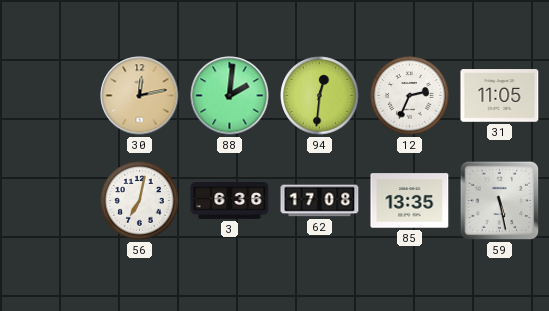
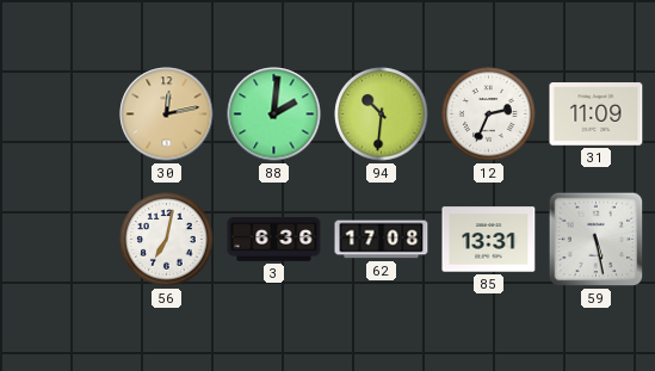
94: 12:31 -> 10:31 (382, 115)
31: 11:05 -> 11:09 (597, 115)
85: 13:35 -> 13:31 (489, 240)
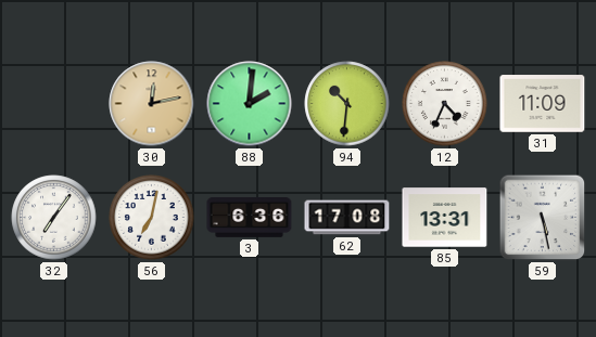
12: 2:34 -> 4:34 (445, 104)
32: none -> 7:06 (54, 218)
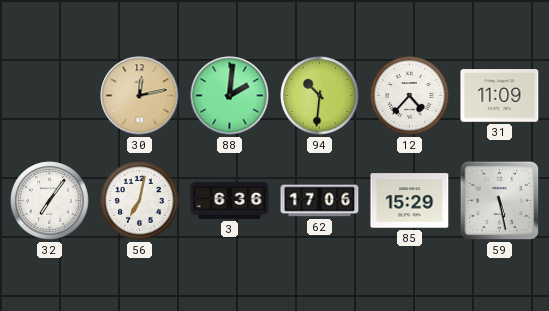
12: 4:34 -> 4:37 (410, 96)
62: 17:08 -> 17:06 (320, 201)
85: 13:31 -> 15:29 (410, 201)
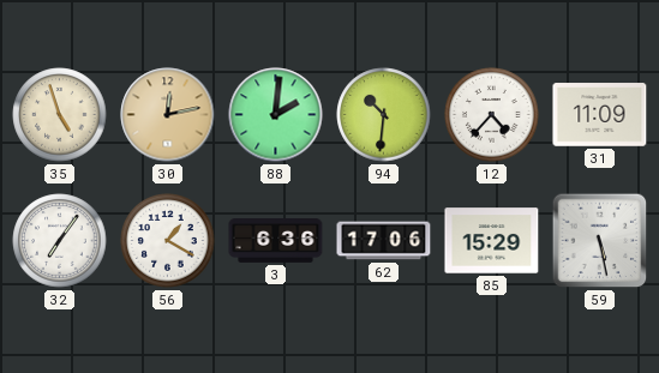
35: none -> 4:57 (60, 115)
56: 7:02 -> 1:20 (168, 241)
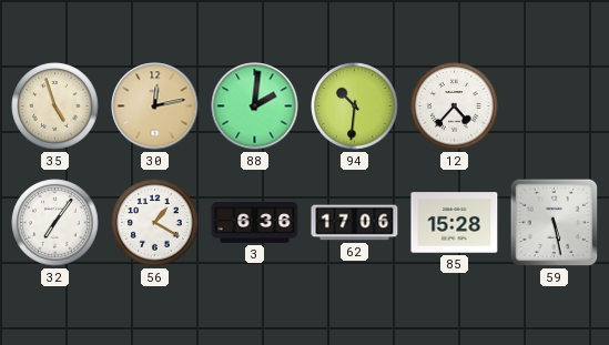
31: 11:09 -> none (600, 115)
85: 15:29 -> 15:28 (455, 223)
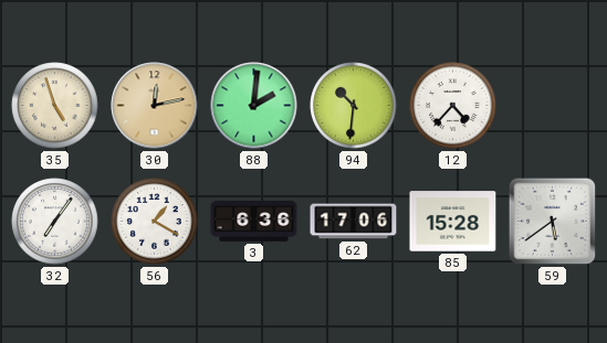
59: 5:28 -> 5:39 (553, 222)
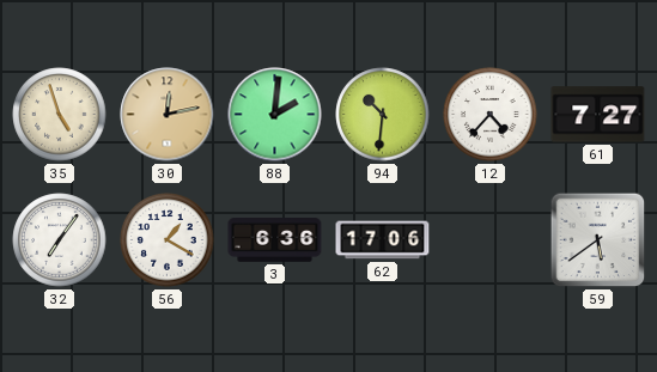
61: none -> 7:27 (598, 115)
85: 15:28 -> none (453, 222)
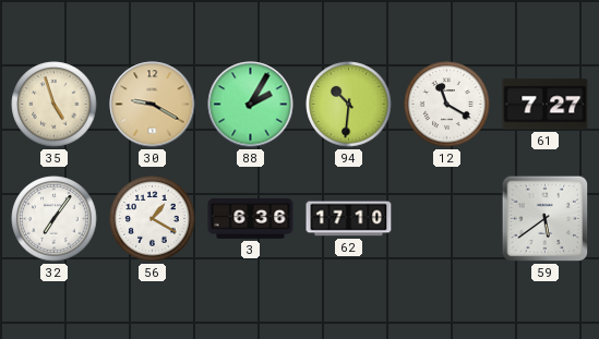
30: 12:13 -> 9:20 (153, 105)
88: 2:01 -> 2:05 (251, 105)
12: 4:37 -> 11:20 (447, 105)
62: 17:06 -> 17:10 (349, 219)
